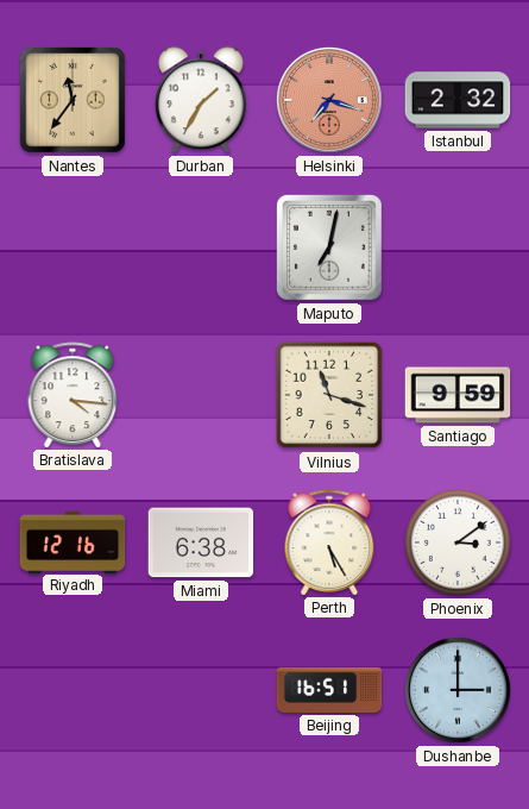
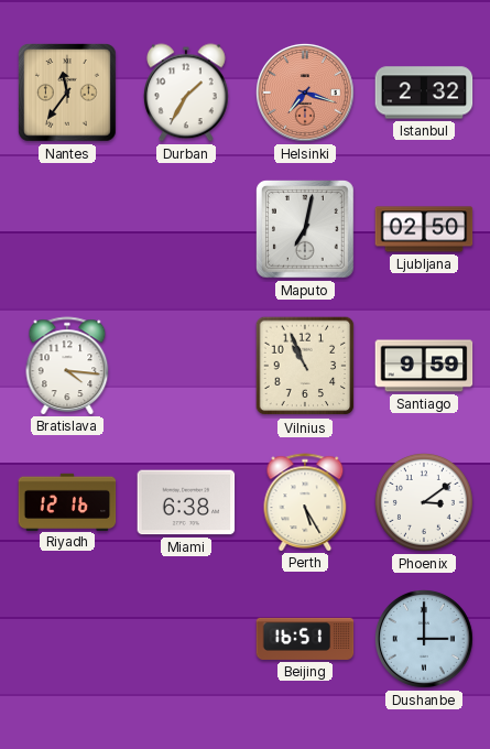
Ljubljana: none -> 02:50 (424, 229)
Vilnius: 11:18 -> 10:56 (305, 366)
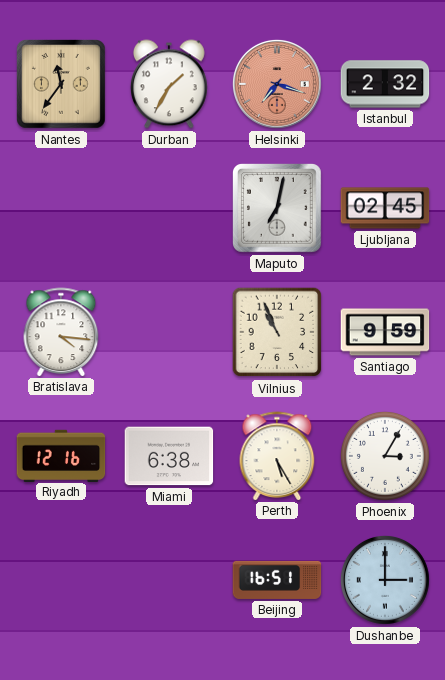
Ljubljana: 02:50 -> 02:45 (385, 208)
Phoenix: 3:09 -> 3:05 (385, 456)
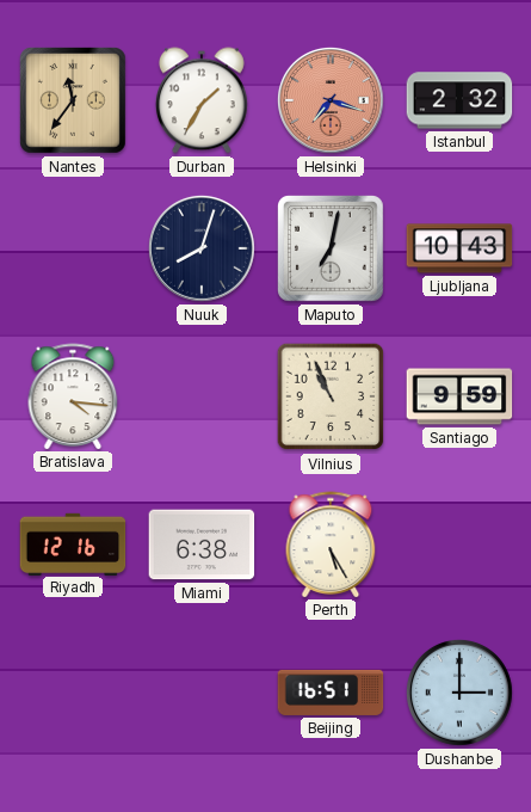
Nuuk: none -> 8:03 (202, 248)
Ljubljana: 02:45 -> 10:43 (459, 248)
Phoenix: 3:05 -> none (385, 456)
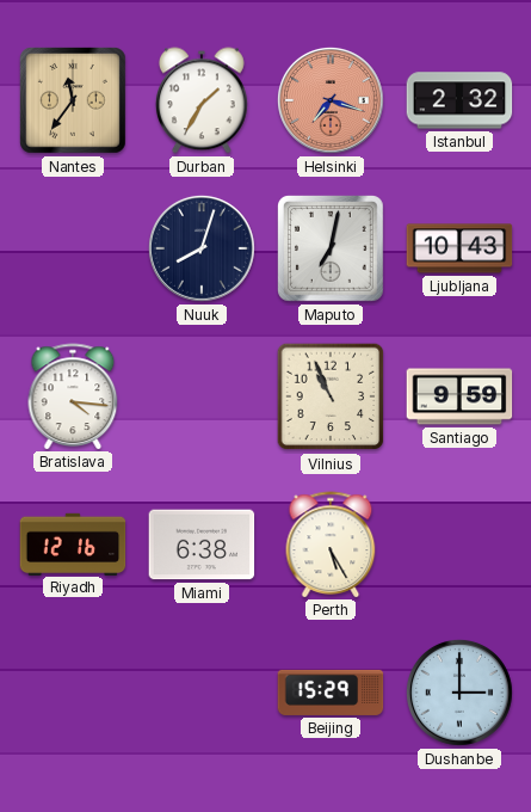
Beijing: 16:51 -> 15:29 (331, 693)
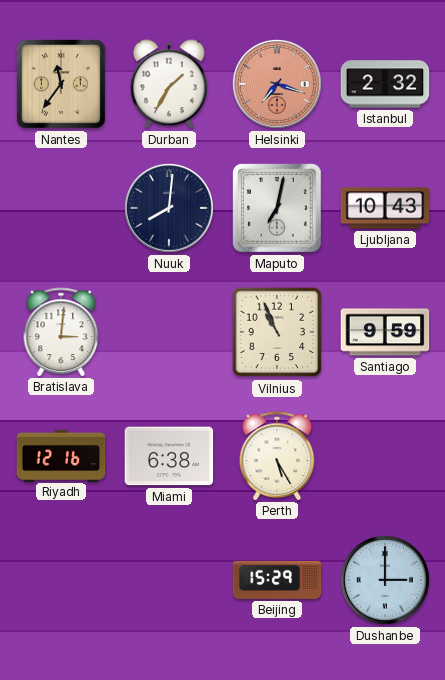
Nuuk: 8:03 -> 8:01 (169, 208)
Bratislava: 4:16 -> 3:01 (61, 332)
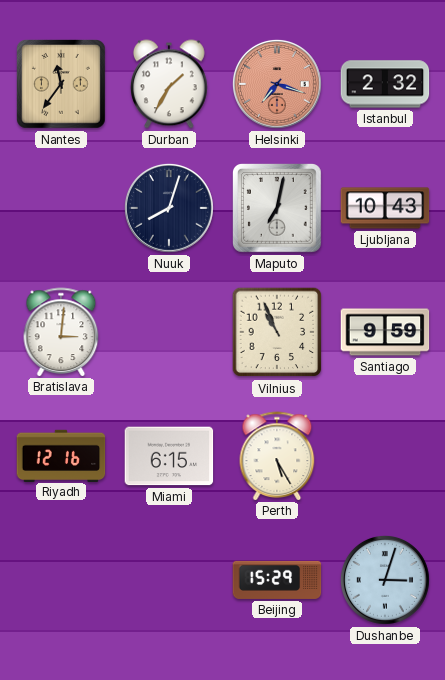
Nuuk: 8:01 -> 8:03 (169, 208)
Miami: 6:38 -> 6:15 (169, 456)
Dushanbe: 3:00 -> 3:03 (385, 580)
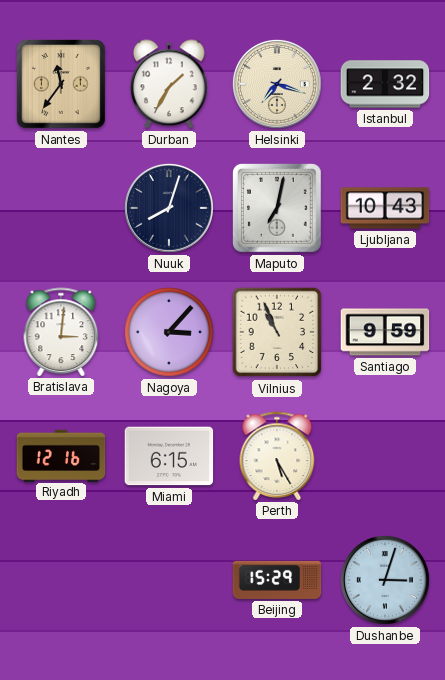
Helsinki dial: salmon -> cream (277, 84)
Nagoya: none -> 3:07 (169, 332)
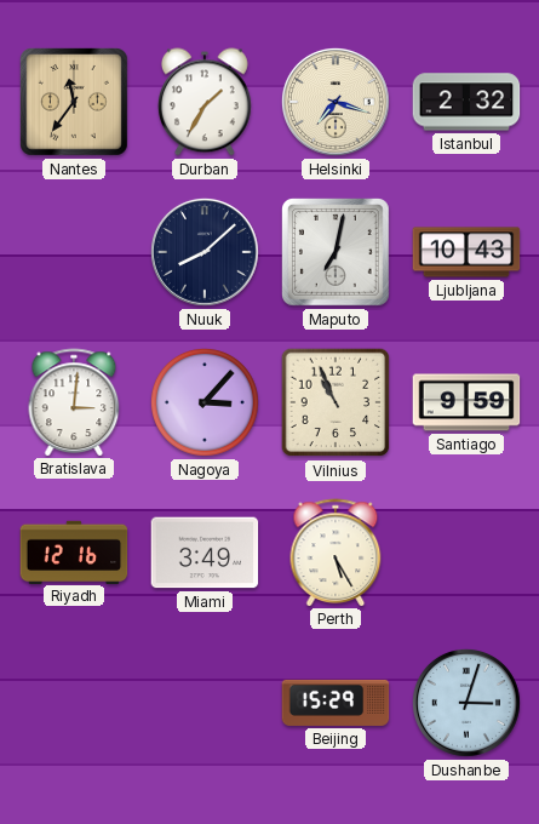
Nuuk: 8:03 -> 8:08 (205, 252)
Miami: 6:15 -> 3:49 (205, 553)
